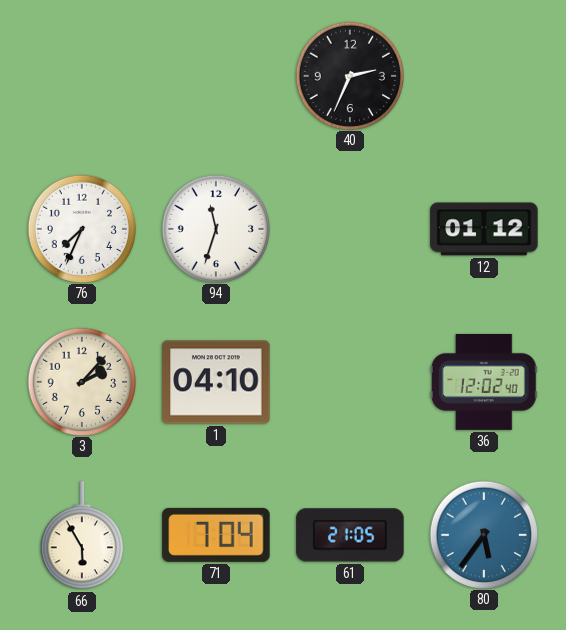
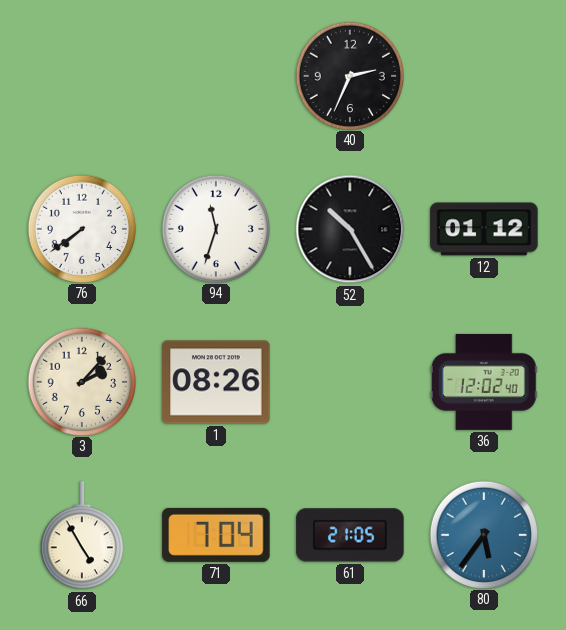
76: 7:34 -> 7:39 (81, 228)
52: none -> 10:25 (350, 229)
1: 04:10 -> 08:26 (216, 382)
66: 5:55 -> 4:55 (82, 536)
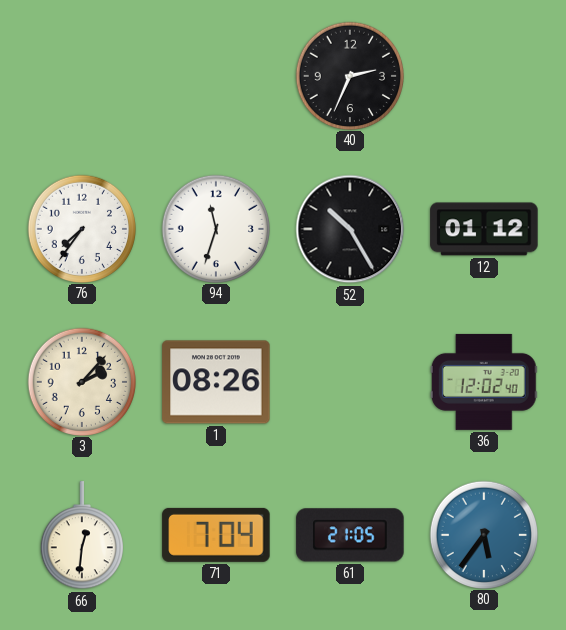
76: 7:39 -> 7:36 (81, 228)
66: 4:55 -> 12:31 (82, 536)
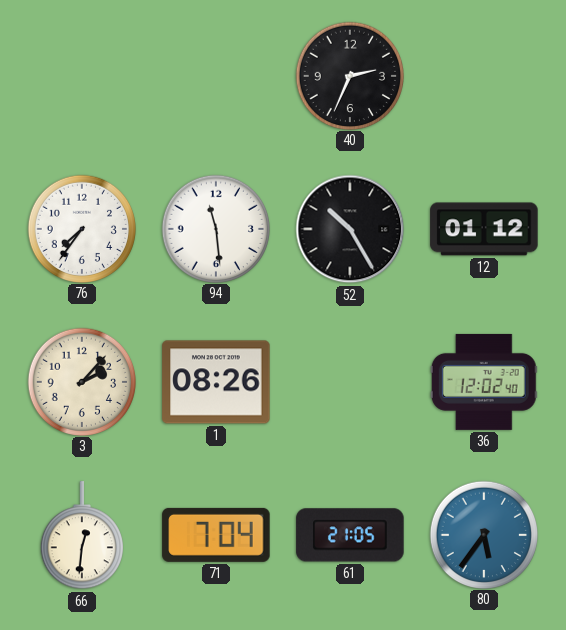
94: 11:33 -> 11:29 (215, 228)
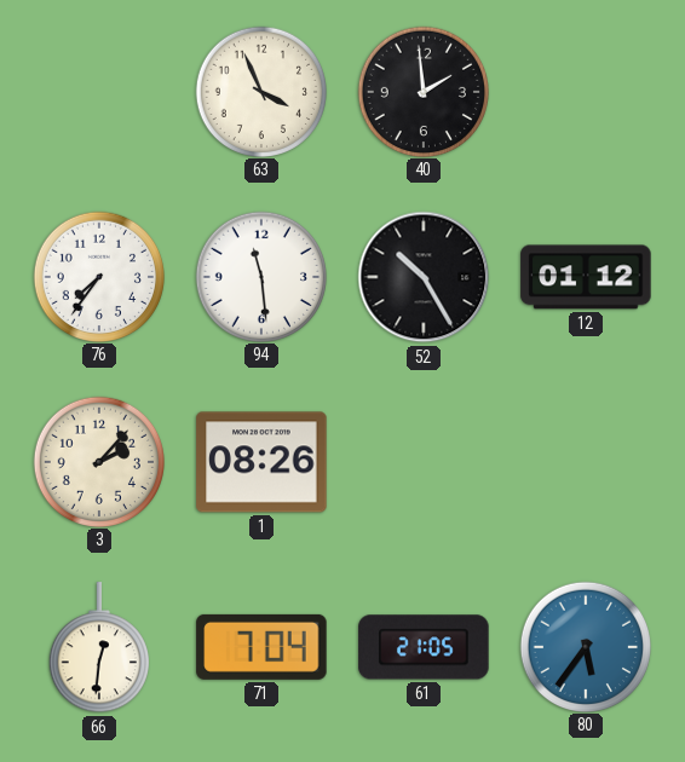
63: none -> 3:56 (260, 91)
40: 2:34 -> 1:59 (422, 91)
36: 12:02 -> none (484, 382)
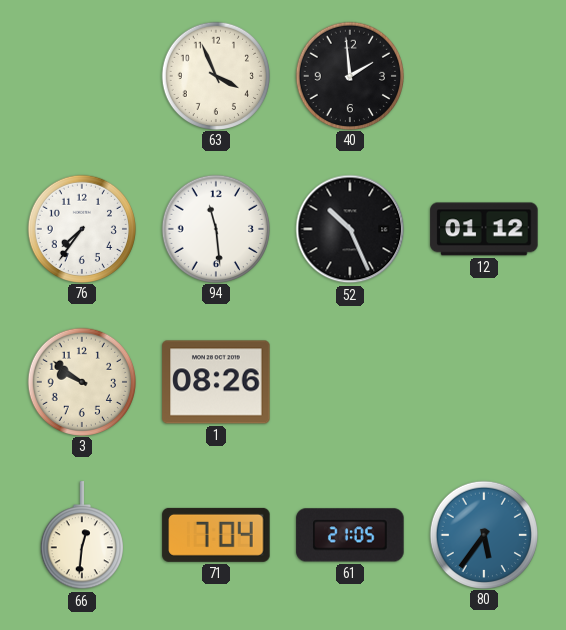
52: 10:25 -> 10:26 (350, 229)
3: 2:07 -> 9:51 (81, 381)
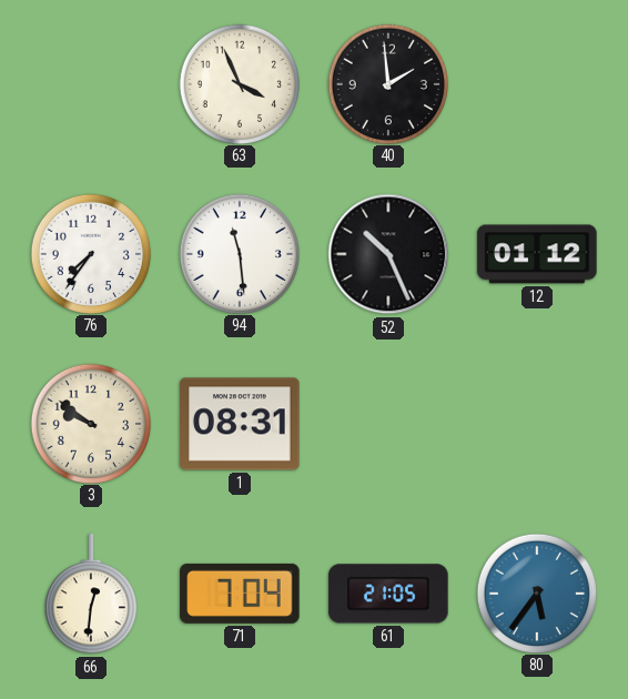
1: 08:26 -> 08:31 (240, 424)
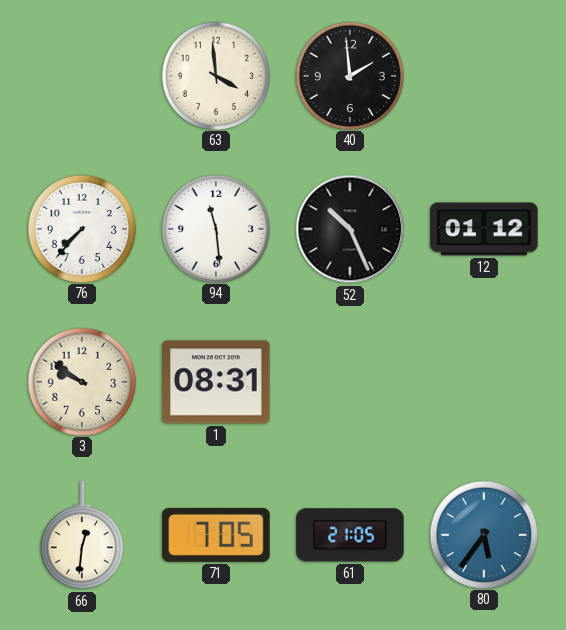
63: 3:56 -> 3:59 (215, 75)
76: 7:36 -> 7:37 (81, 228)
71: 7:04 -> 7:05 (216, 535)
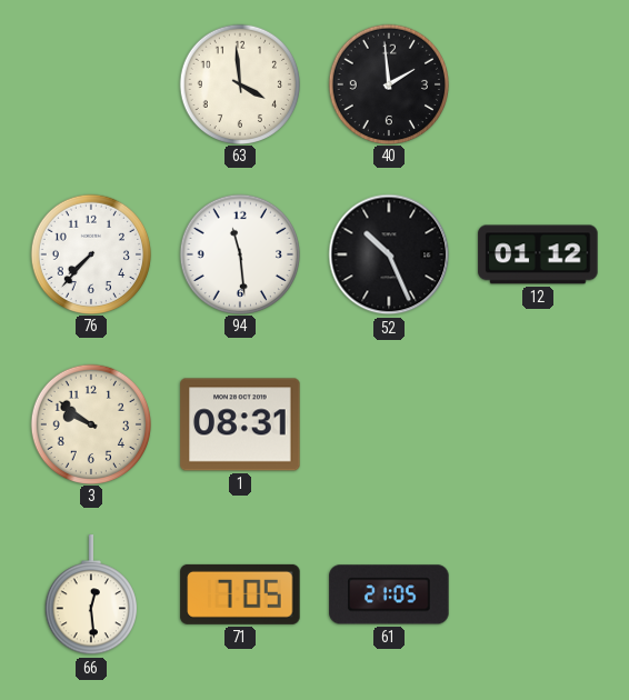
66: 12:31 -> 12:29 (91, 596)
80: 5:36 -> none (483, 534)
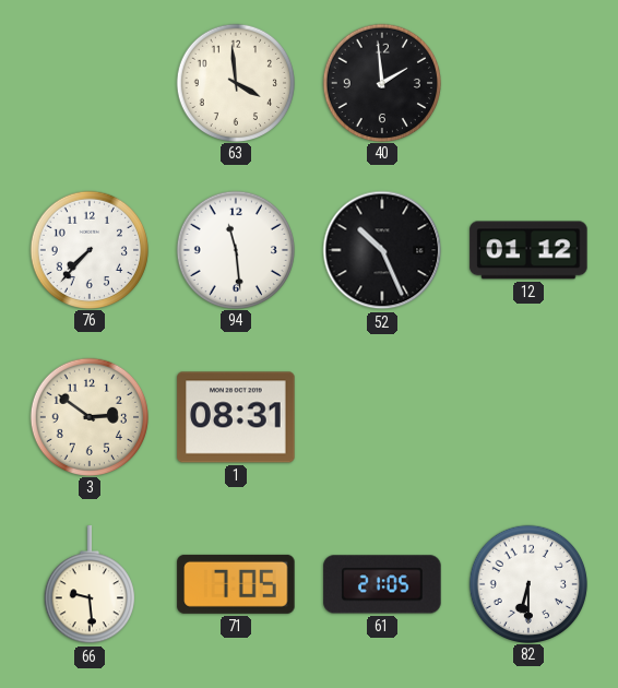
3: 9:51 -> 2:51 (88, 416)
66: 12:29 -> 9:29 (90, 585)
82: none -> 6:30 (527, 583)
